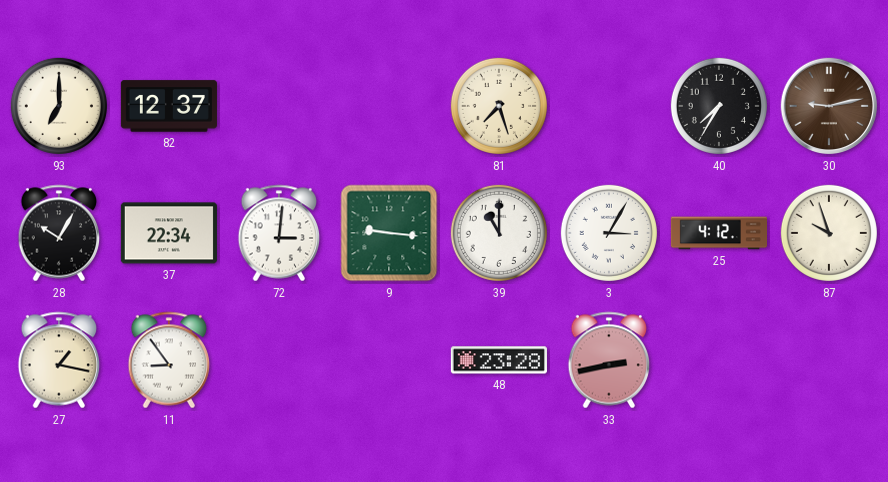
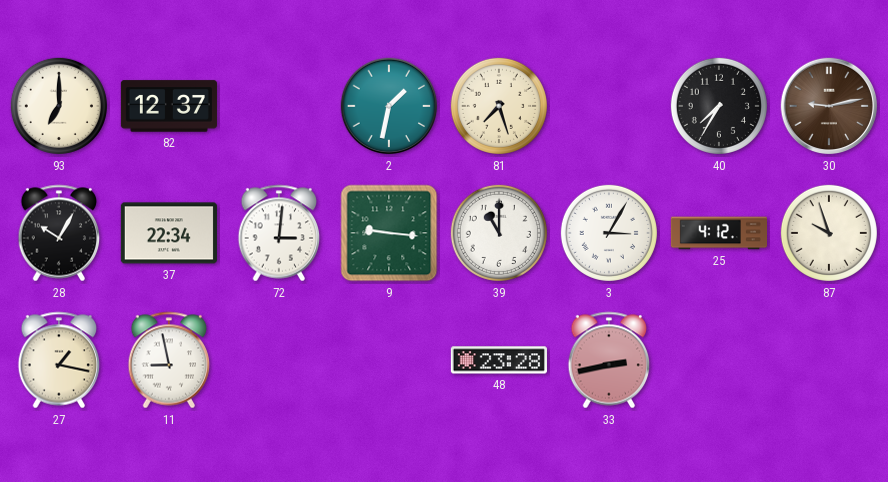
2: none -> 1:32 (389, 106)
11: 8:54 -> 8:58 (169, 360)
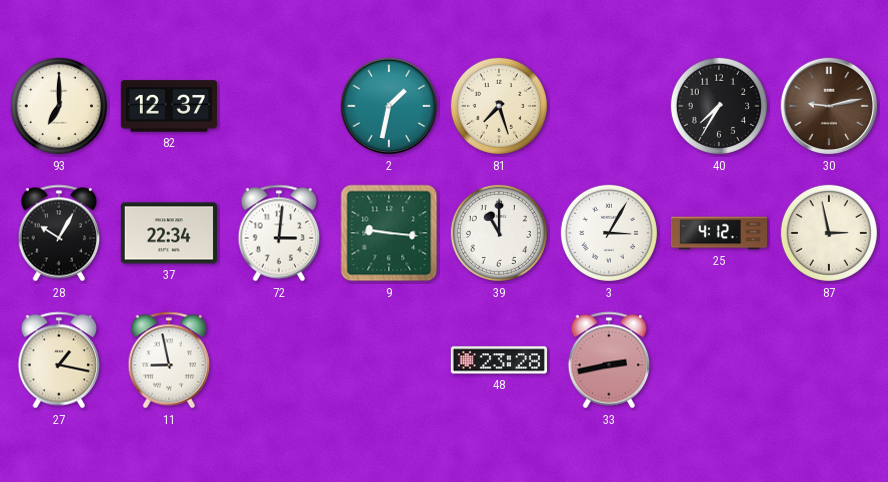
87: 9:57 -> 2:58 (829, 233)
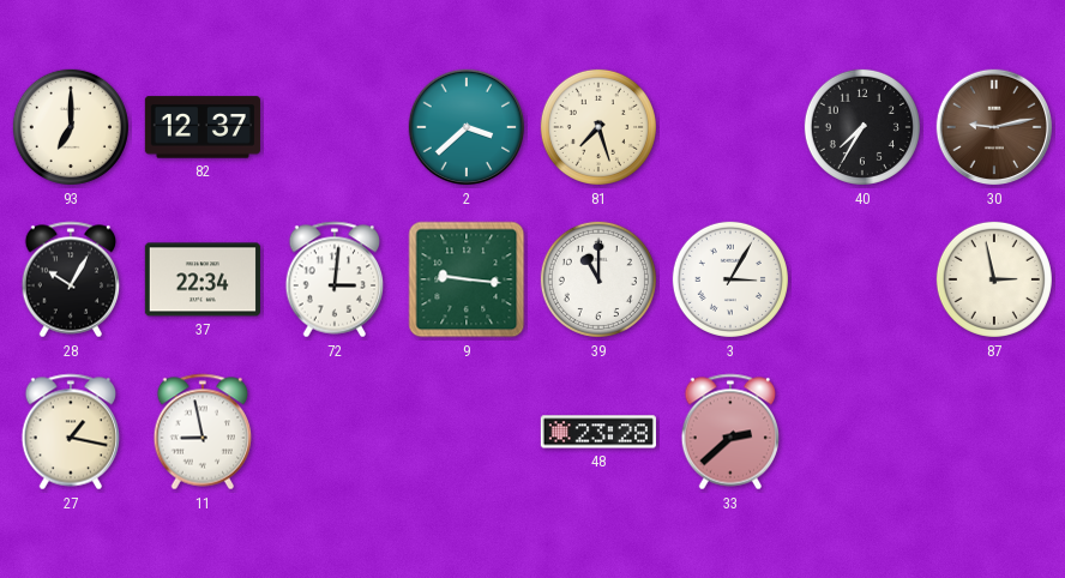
2: 1:32 -> 3:38 (467, 127)
25: 4:12 -> none (718, 233)
33: 2:43 -> 2:38 (730, 432)
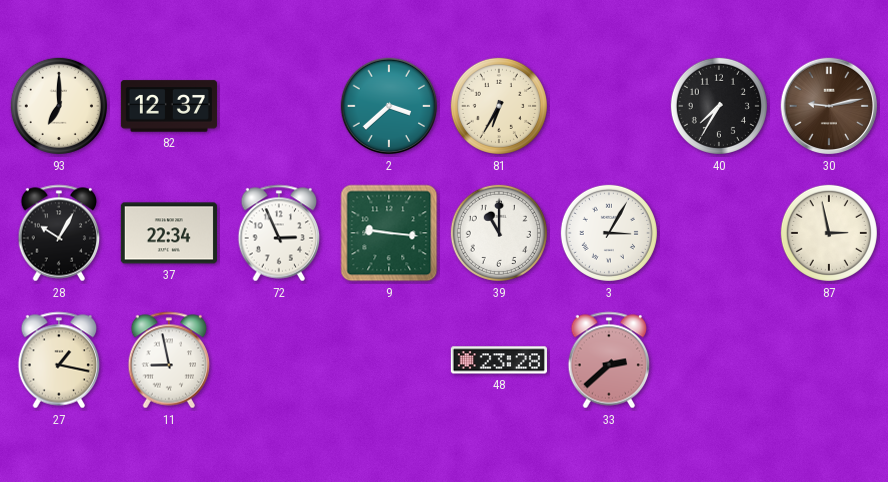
81: 7:27 -> 6:35 (499, 106)
72: 3:01 -> 2:56 (279, 233)
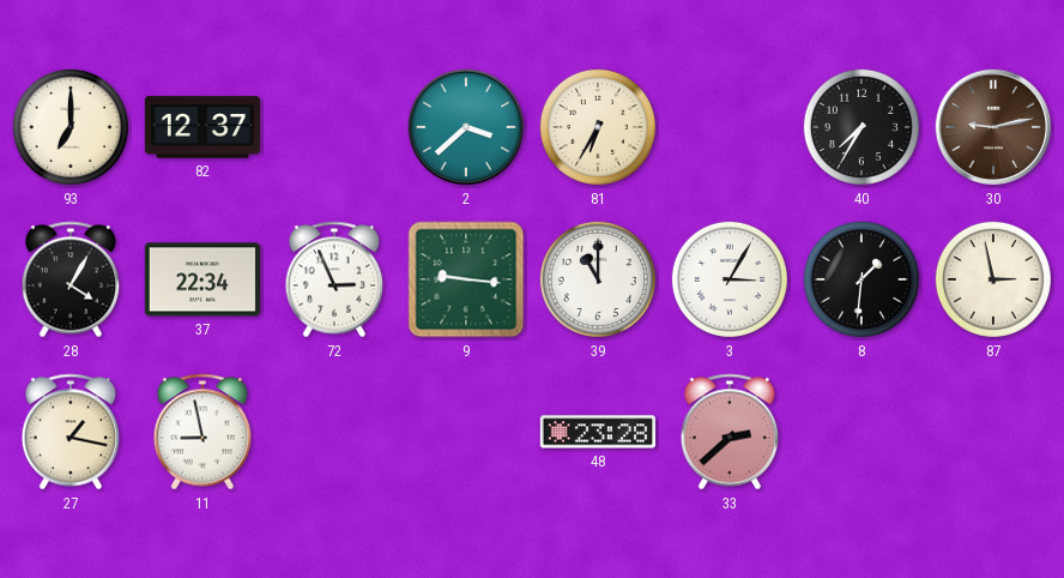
28: 10:05 -> 4:05 (71, 279)
8: none -> 1:31 (862, 279)
